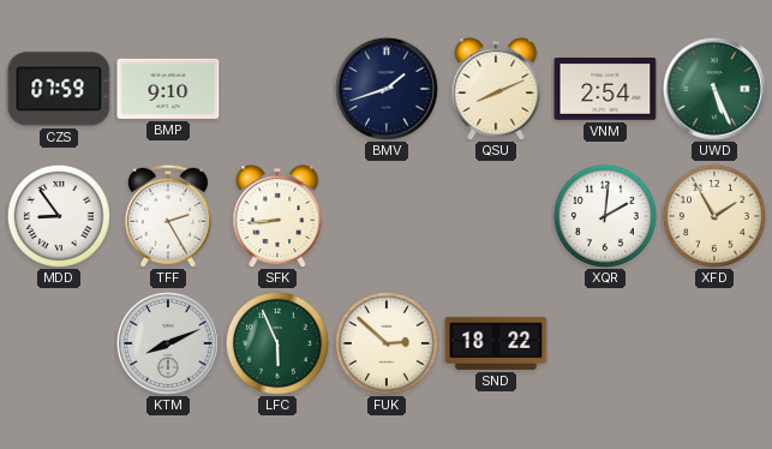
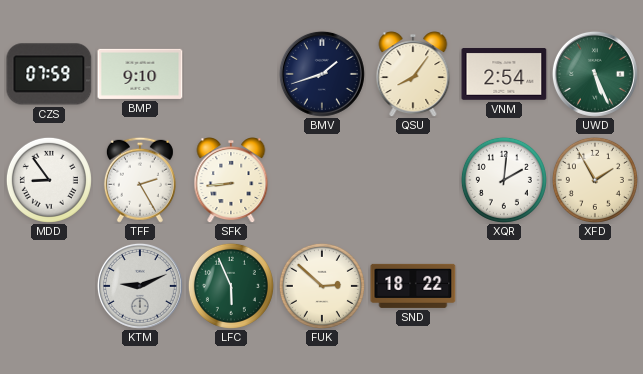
QSU: 8:11 -> 8:06 (413, 74)
KTM: 8:11 -> 9:11 (140, 286)
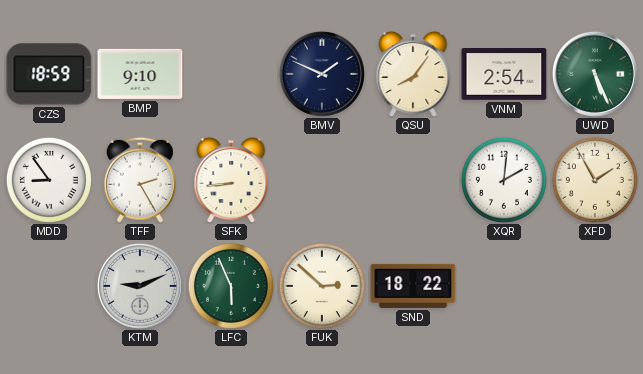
CZS: 07:59 -> 18:59 (49, 74)
BMV: 1:42 -> 1:49 (322, 74)
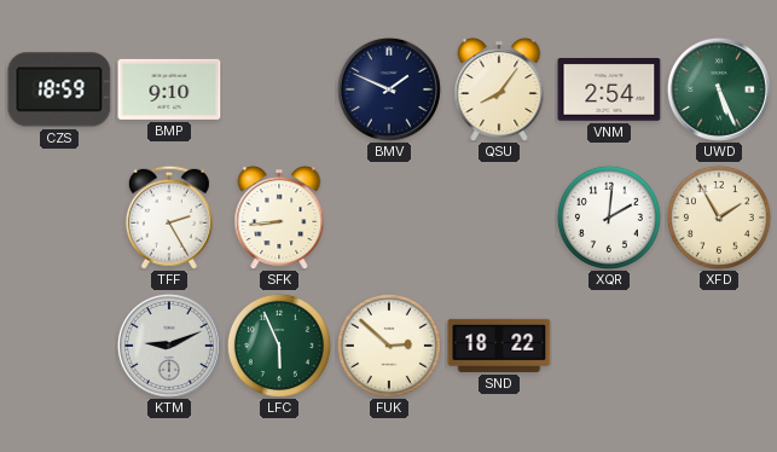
MDD: 8:54 -> none (49, 180)
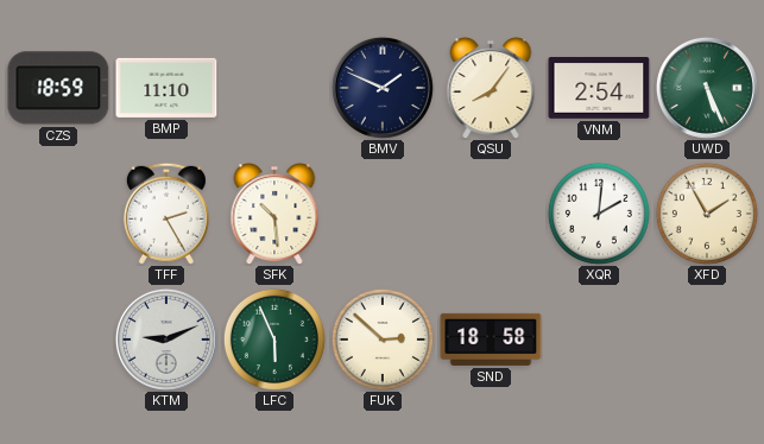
BMP: 9:10 -> 11:10 (166, 88)
SFK: 8:44 -> 10:29 (274, 214)
SND: 18:22 -> 18:58 (491, 340)
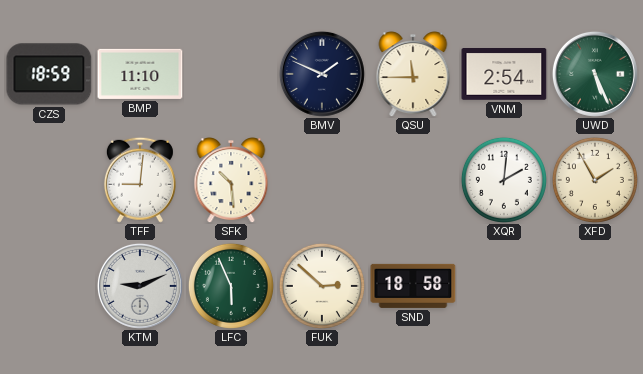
QSU: 8:06 -> 11:45 (413, 74)
TFF: 2:25 -> 9:01 (140, 180)
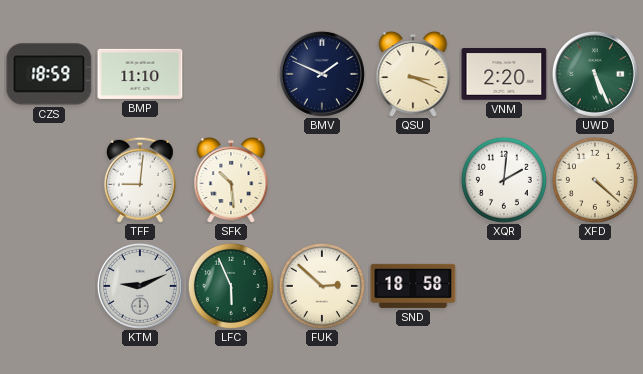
QSU: 11:45 -> 3:19 (413, 74)
VNM: 2:54 -> 2:20 (504, 75)
XFD: 1:55 -> 4:22 (595, 180)
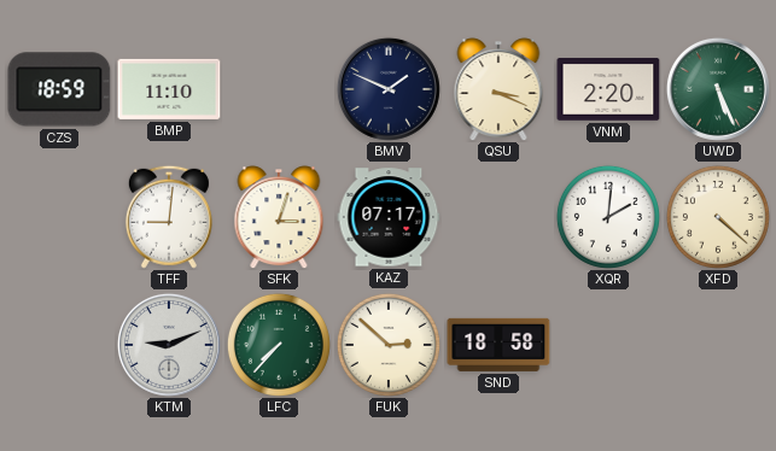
SFK: 10:29 -> 3:03 (279, 217)
KAZ: none -> 07:17 (389, 217)
LFC: 5:56 -> 7:37 (279, 345)
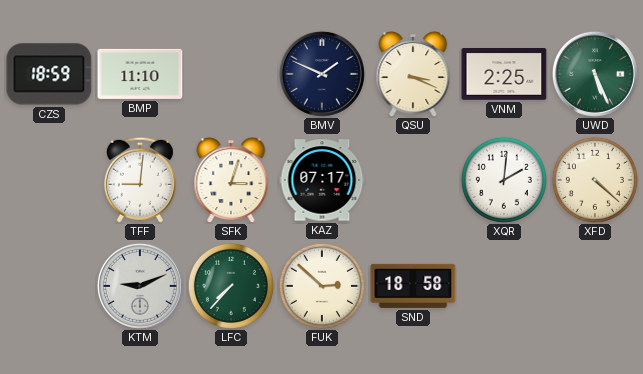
VNM: 2:20 -> 2:25 (504, 75)
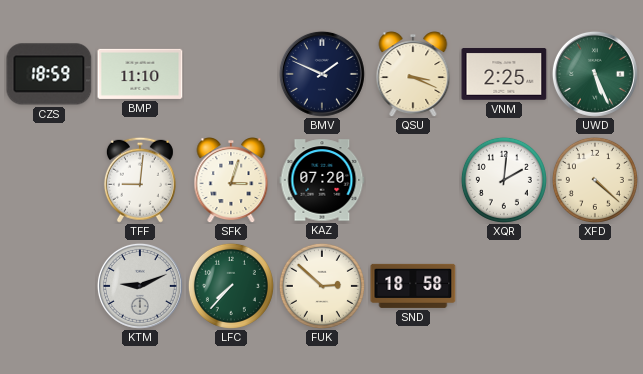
KAZ: 07:17 -> 07:20 (322, 180)
